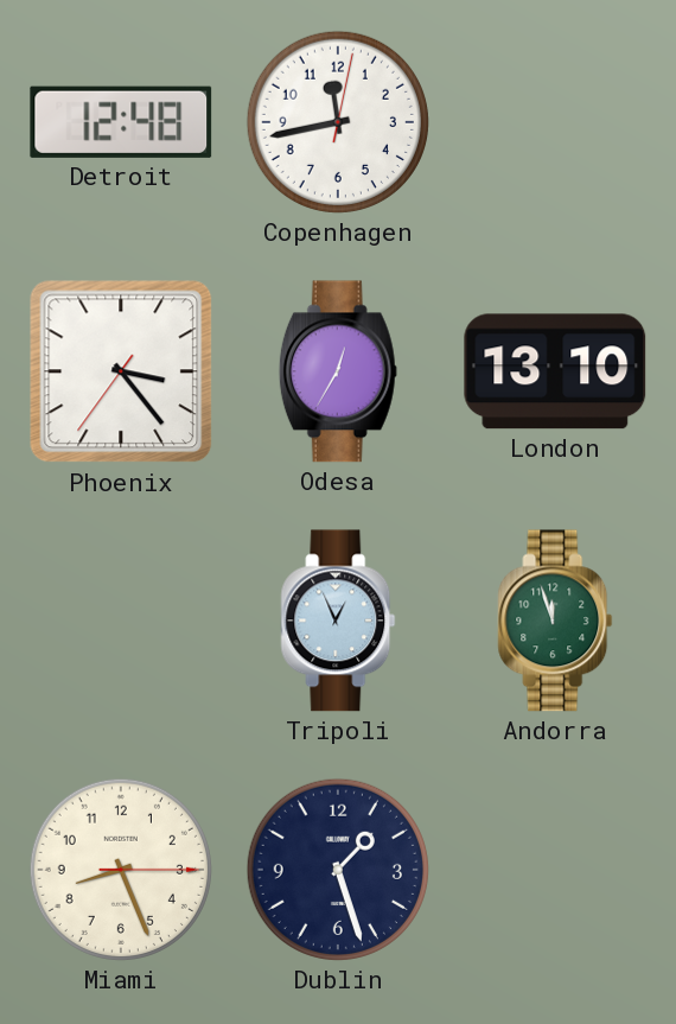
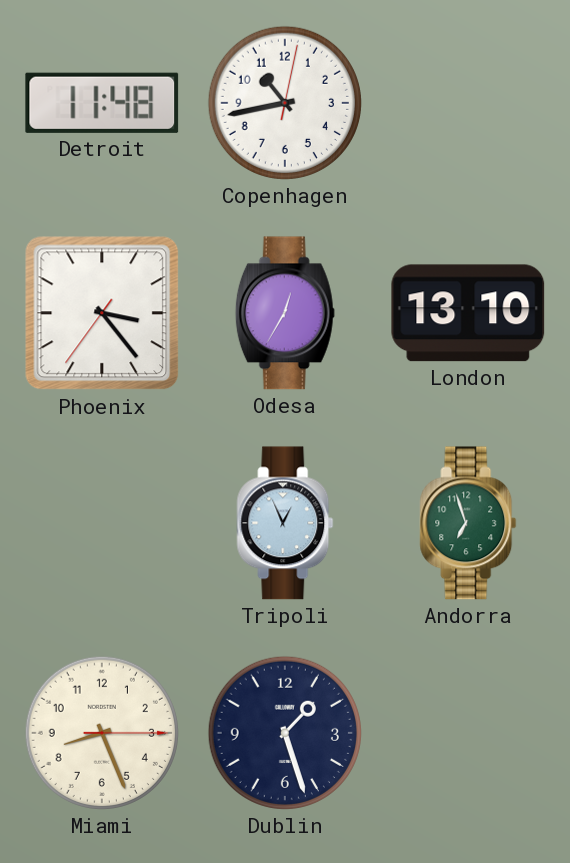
Detroit: 12:48 -> 11:48 (102, 103)
Copenhagen: 11:43 -> 10:43 (285, 103)
Andorra: 11:57 -> 6:57 (468, 523)
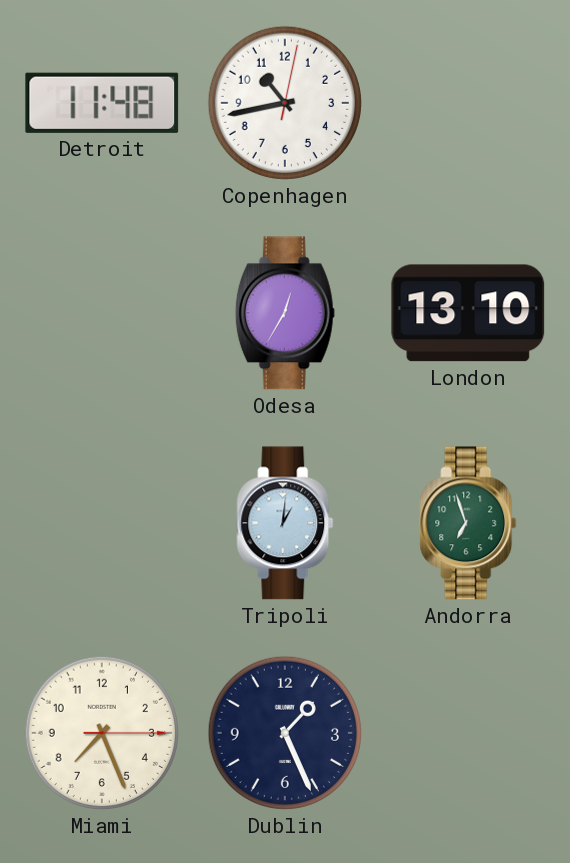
Phoenix: 3:23 -> none (102, 313)
Tripoli: 12:56 -> 1:01 (285, 523)
Miami: 8:26 -> 7:26 (102, 733)
Dublin: 1:27 -> 1:26 (285, 733)
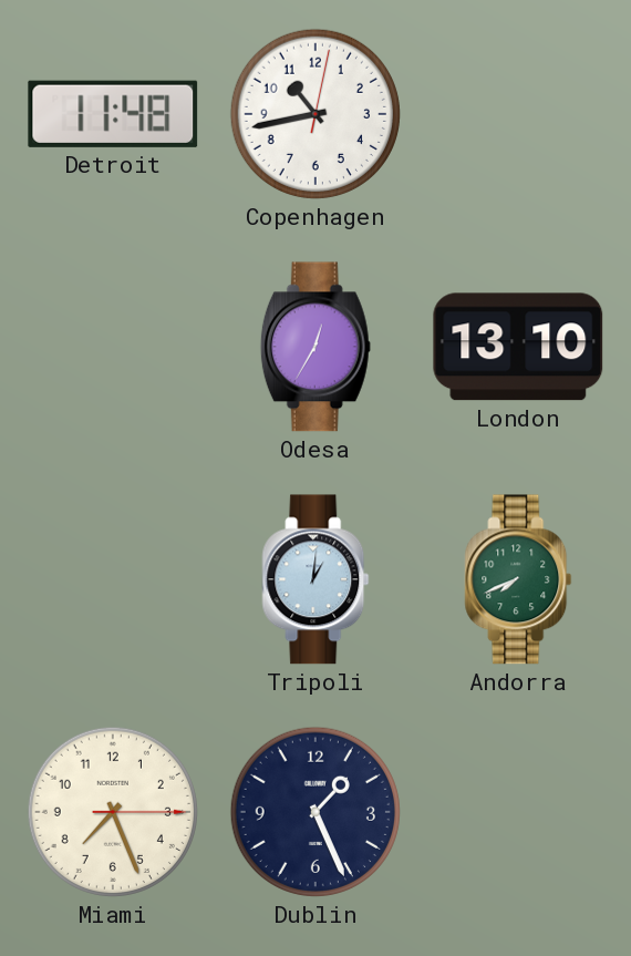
Andorra: 6:57 -> 7:41 (518, 579)
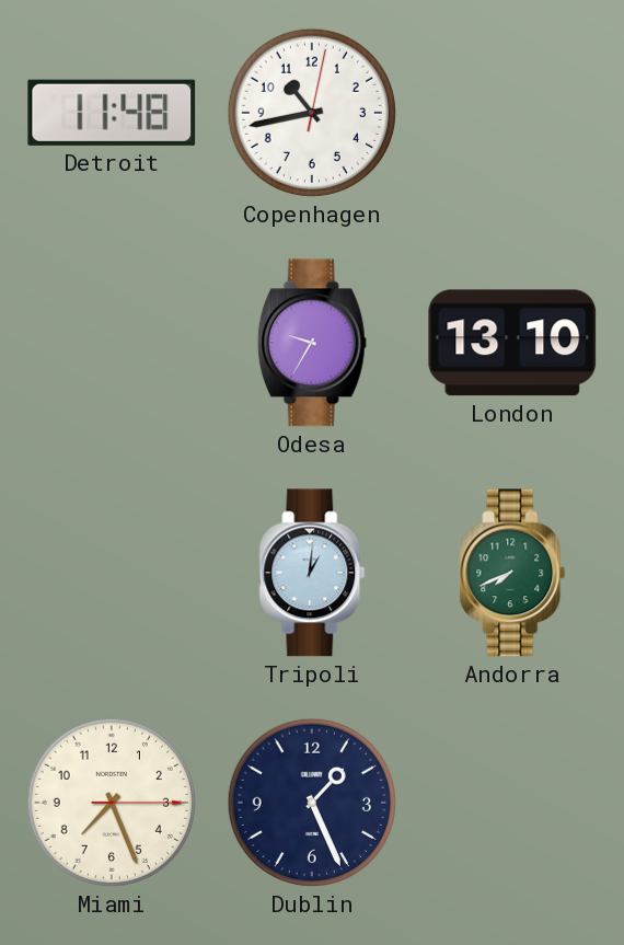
Odesa: 12:35 -> 9:35 (312, 343)
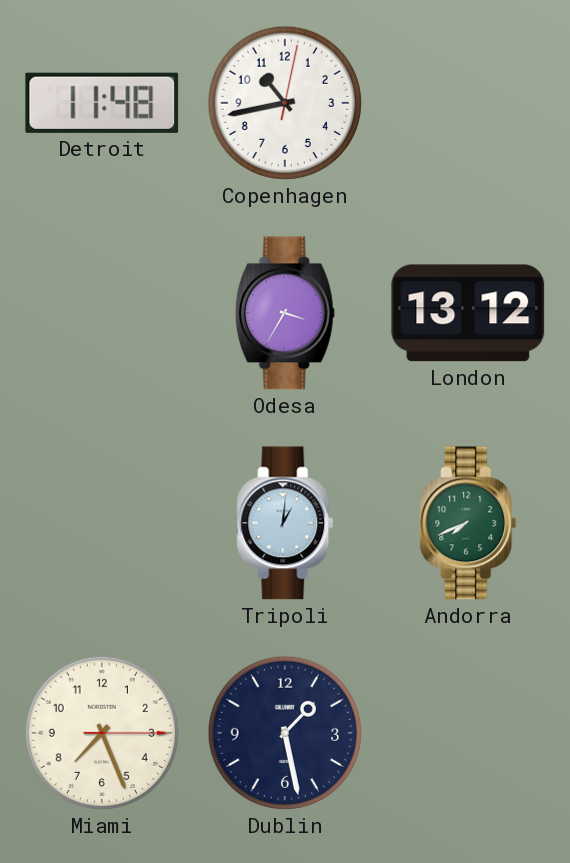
Odesa: 9:35 -> 3:35 (285, 313)
London: 13:10 -> 13:12 (468, 313)
Dublin: 1:26 -> 1:28 (285, 733)
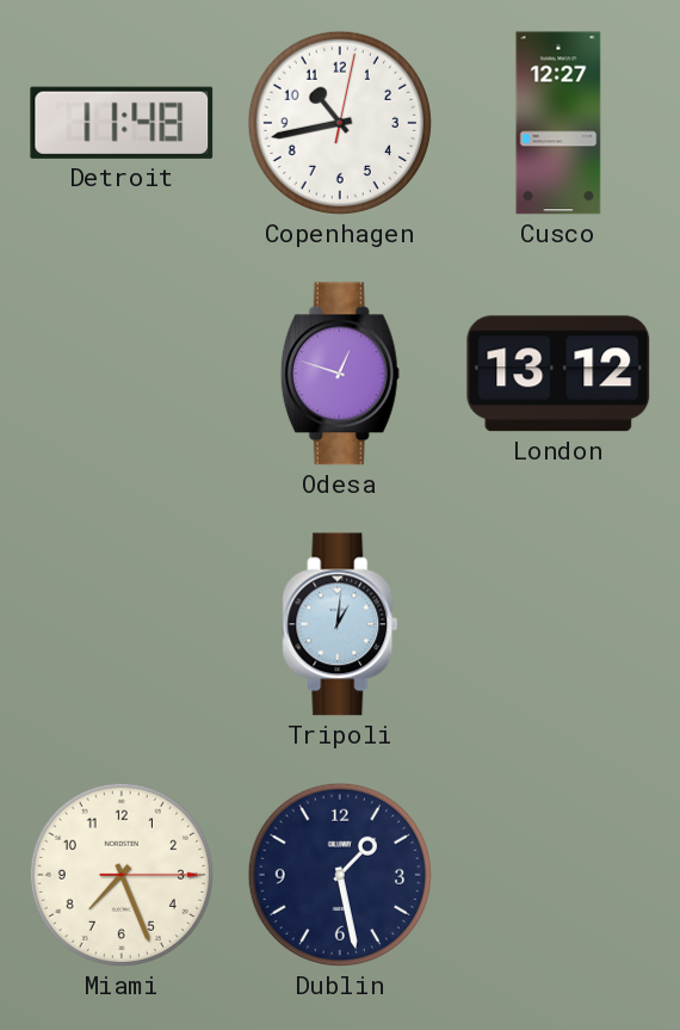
Cusco: none -> 12:27 (558, 123)
Odesa: 3:35 -> 12:48 (340, 374)
Andorra: 7:41 -> none (468, 523)
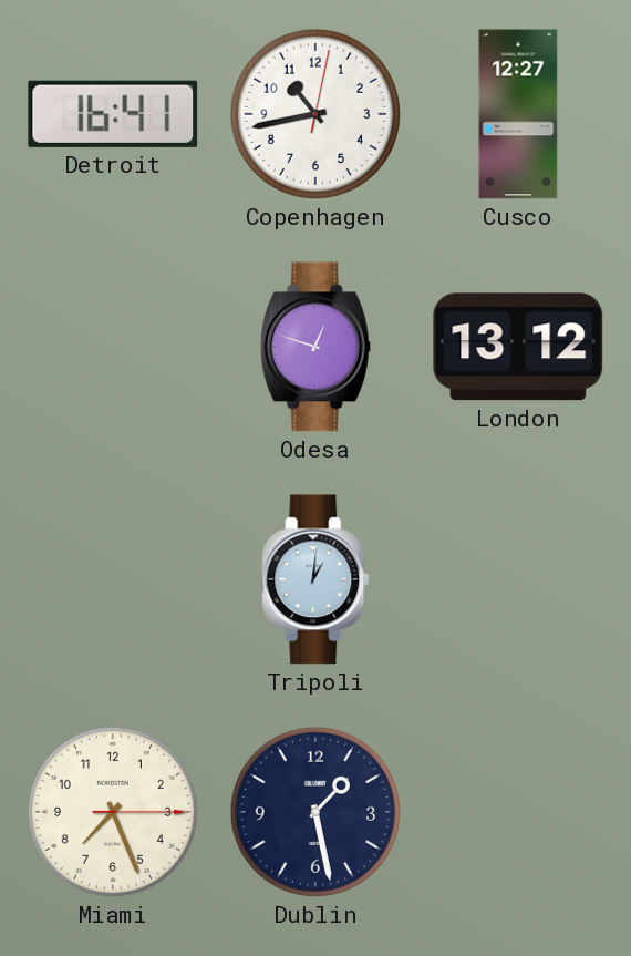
Detroit: 11:48 -> 16:41 (113, 114)
